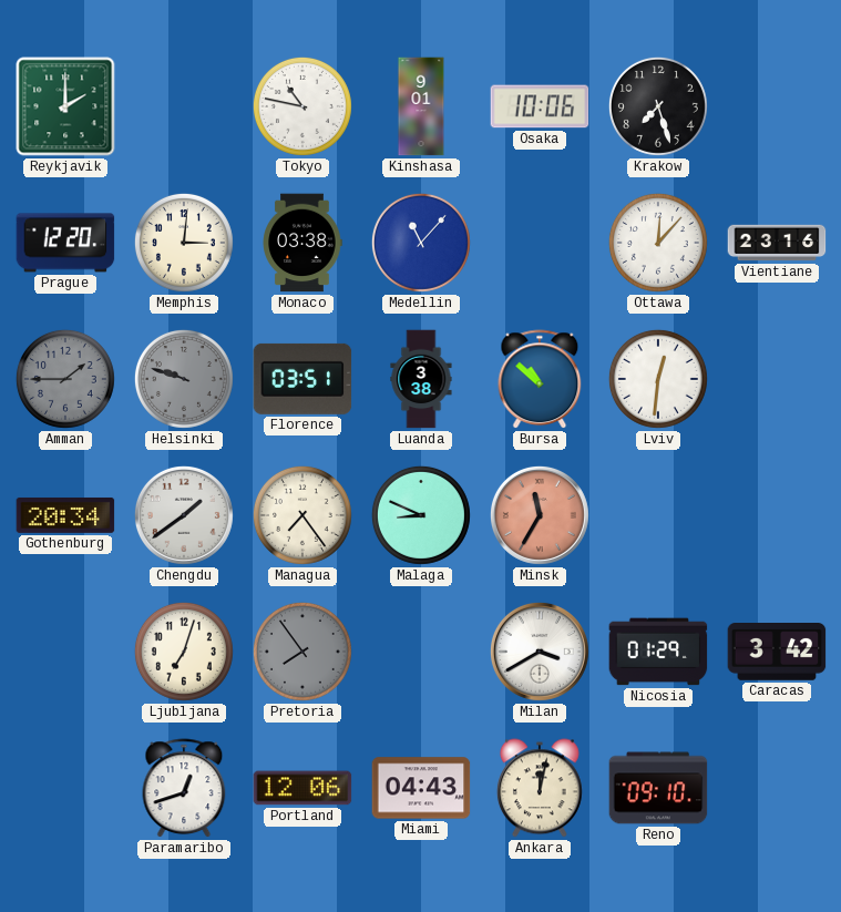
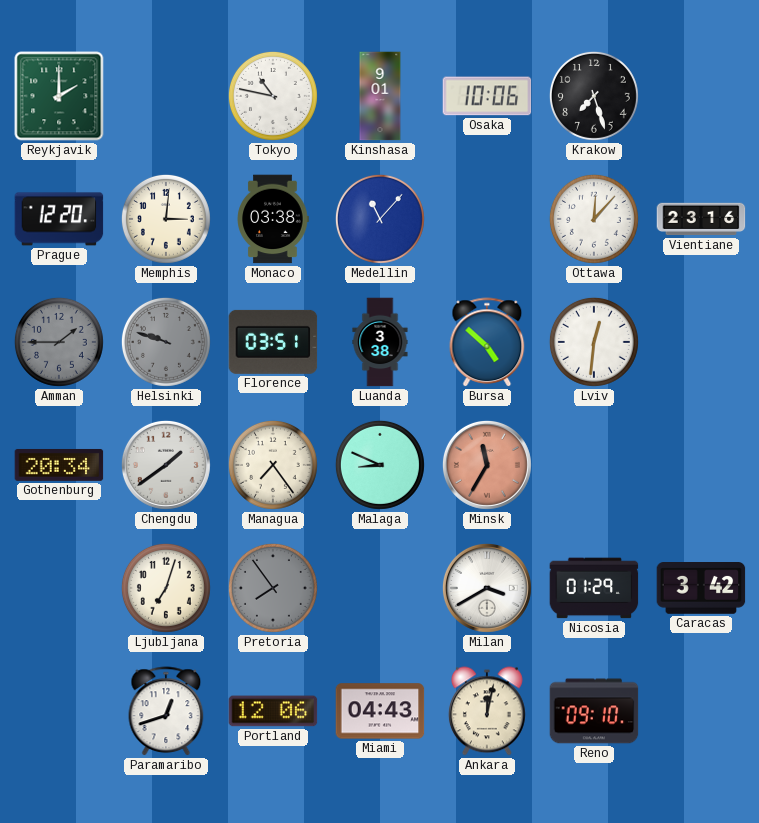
Bursa: 10:52 -> 4:52 (487, 342)
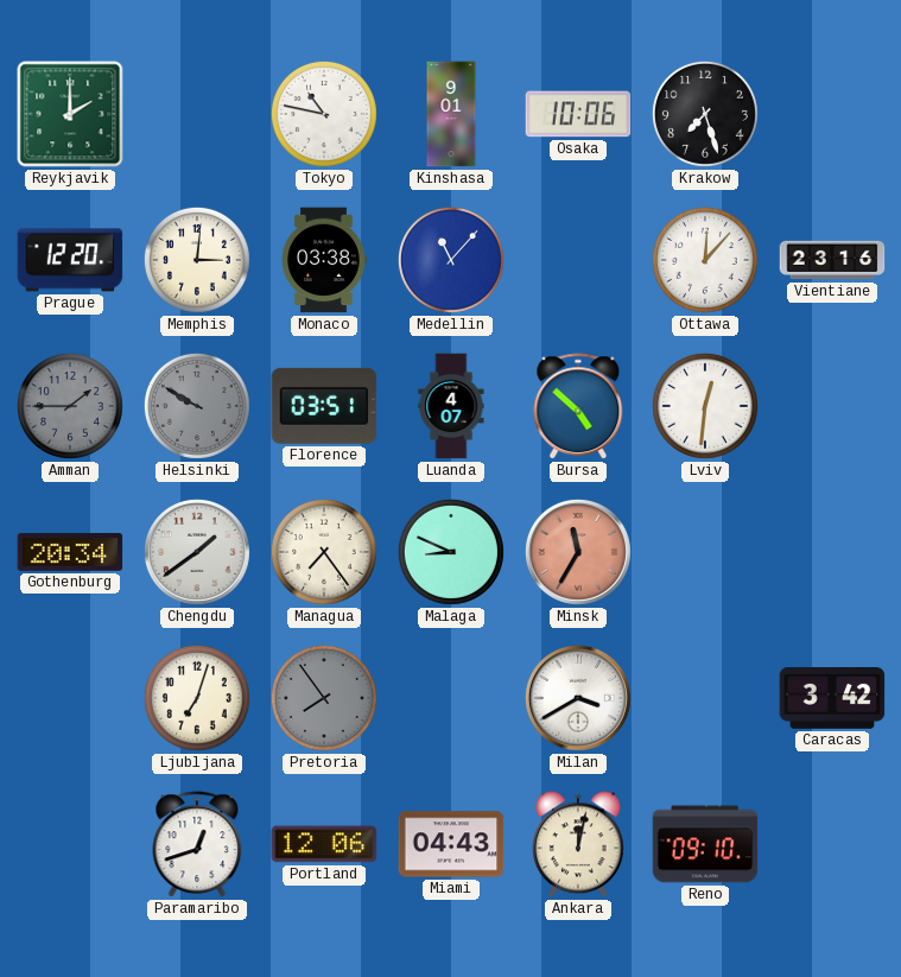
Helsinki: 9:48 -> 9:50 (197, 406)
Luanda: 3:38 -> 4:07 (451, 406)
Nicosia: 01:29 -> none (594, 588)
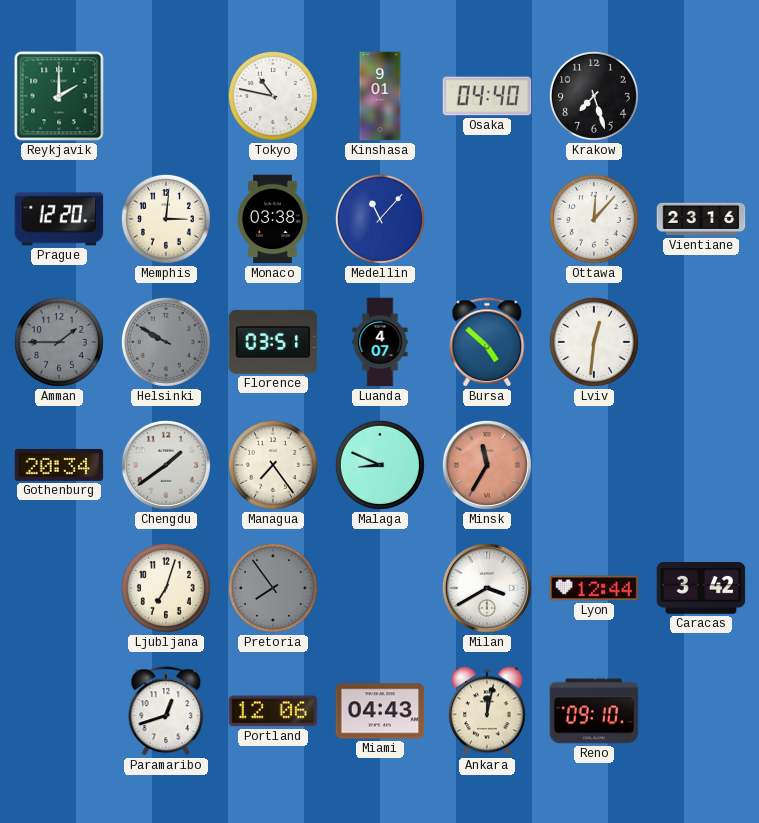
Osaka: 10:06 -> 04:40 (487, 96)
Lyon: none -> 12:44 (594, 588)
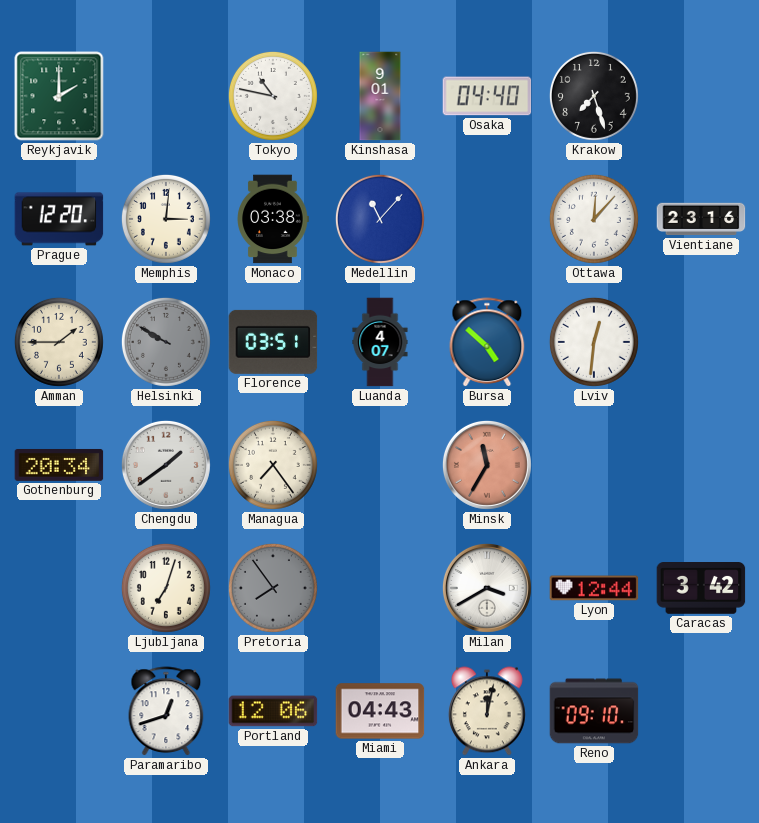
Amman dial: grey -> cream (59, 342)
Malaga: 8:49 -> none (380, 465)
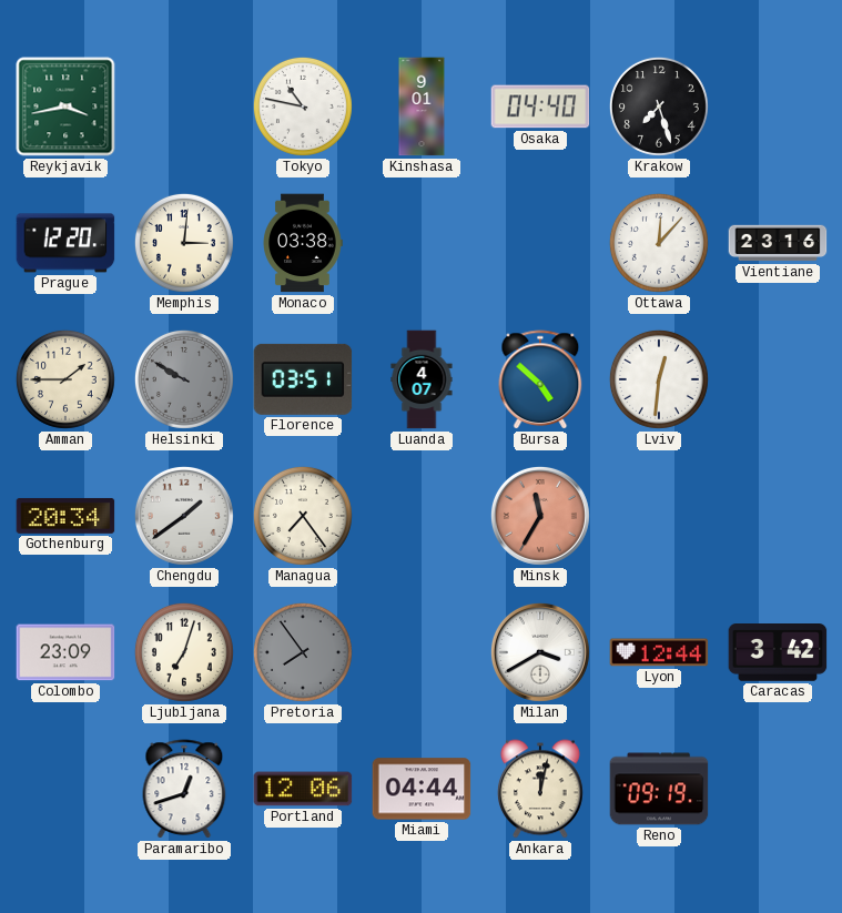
Reykjavik: 2:00 -> 3:43 (65, 106)
Medellin: 11:07 -> none (380, 219)
Colombo: none -> 23:09 (65, 652)
Miami: 04:43 -> 04:44 (422, 789)
Reno: 09:10 -> 09:19 (659, 789)
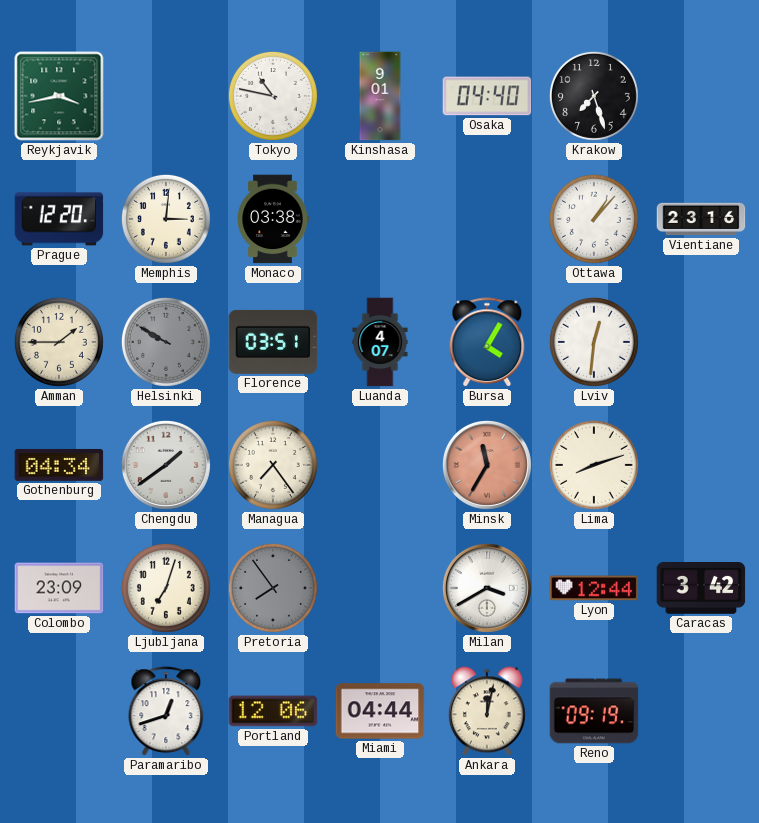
Ottawa: 12:07 -> 1:07 (594, 219)
Bursa: 4:52 -> 4:05 (487, 342)
Gothenburg: 20:34 -> 04:34 (59, 465)
Lima: none -> 8:12 (594, 465)
